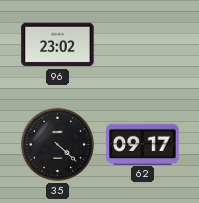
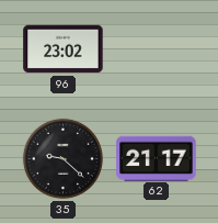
35: 4:22 -> 9:22 (62, 158)
62: 09:17 -> 21:17 (157, 158)
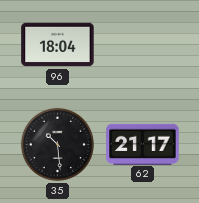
96: 23:02 -> 18:04 (58, 45)
35: 9:22 -> 10:29 (57, 144)
